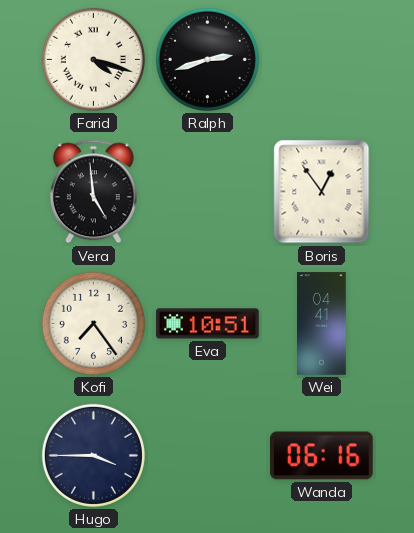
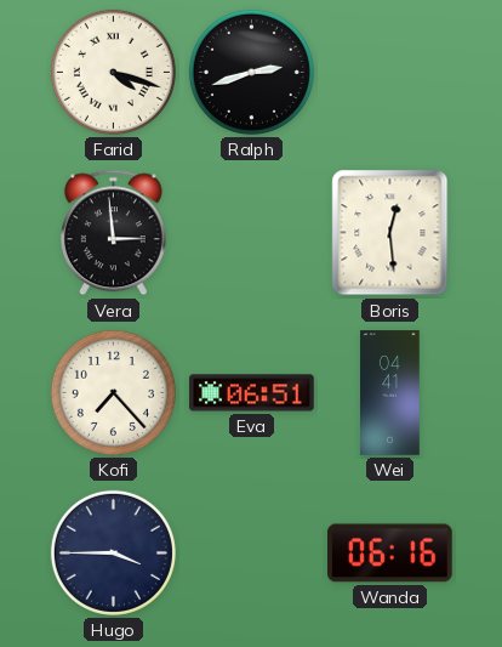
Vera: 4:59 -> 2:59 (113, 233)
Boris: 12:54 -> 12:29 (390, 233)
Kofi: 7:24 -> 7:23 (113, 392)
Eva: 10:51 -> 06:51 (252, 393)
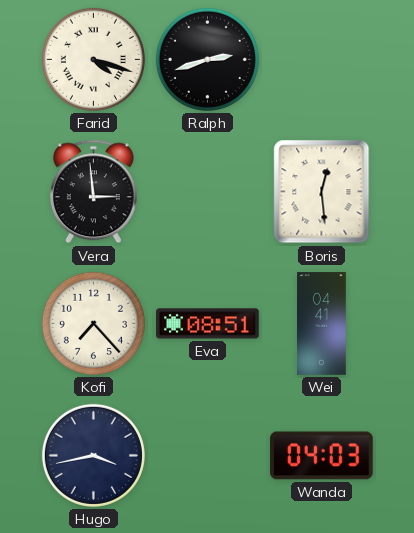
Eva: 06:51 -> 08:51 (208, 324)
Hugo: 3:45 -> 3:43 (93, 455)
Wanda: 06:16 -> 04:03 (322, 456)
